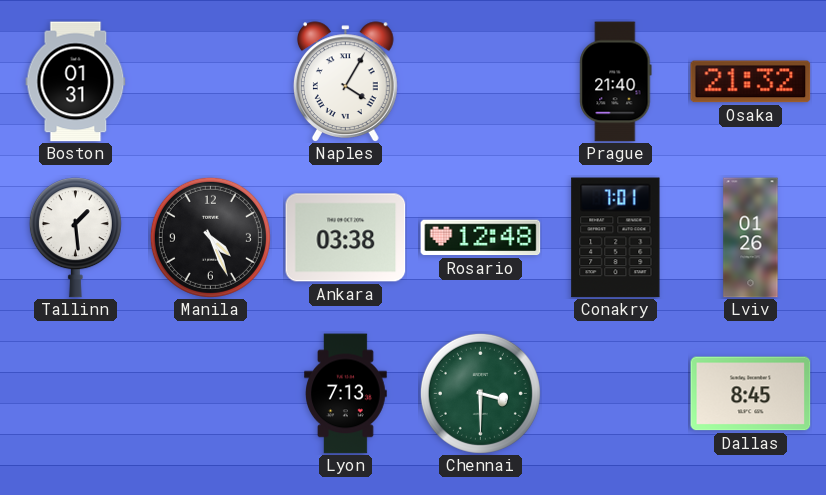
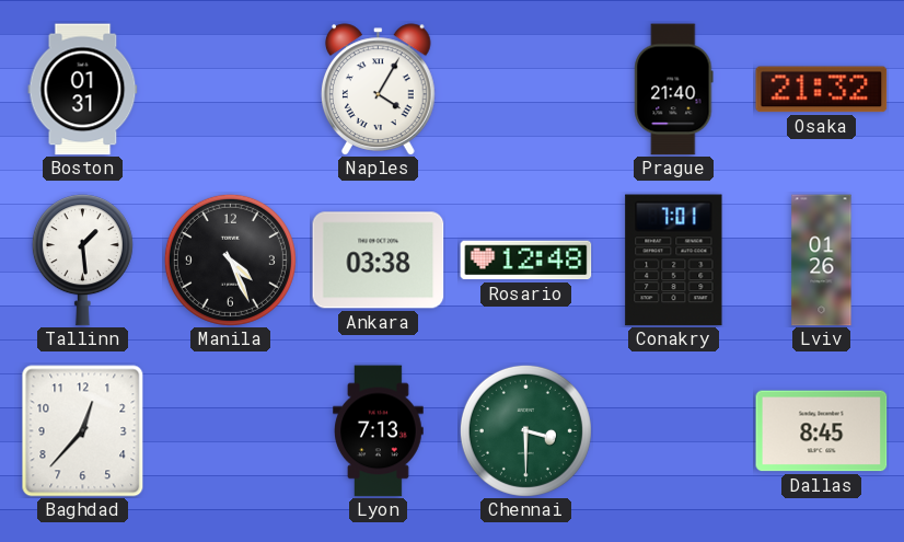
Baghdad: none -> 12:37 (83, 431)
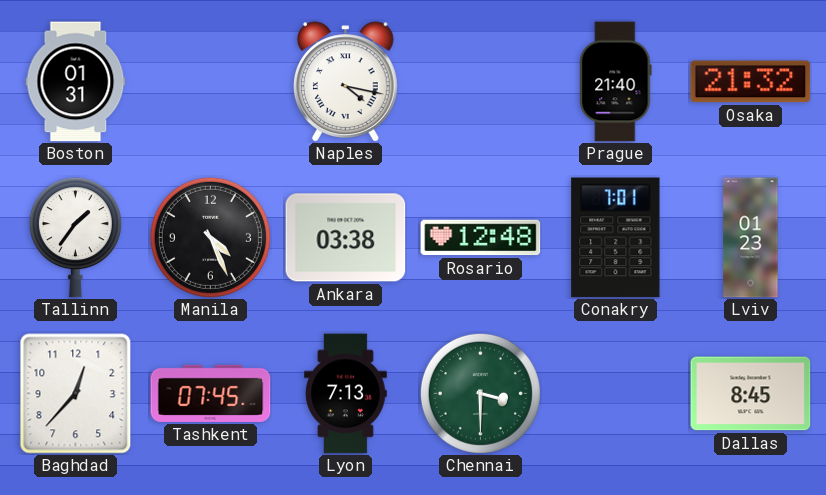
Naples: 4:05 -> 4:17 (346, 82)
Tallinn: 1:29 -> 1:36 (75, 238)
Lviv: 01:26 -> 01:23 (751, 238)
Tashkent: none -> 07:45 (211, 393)
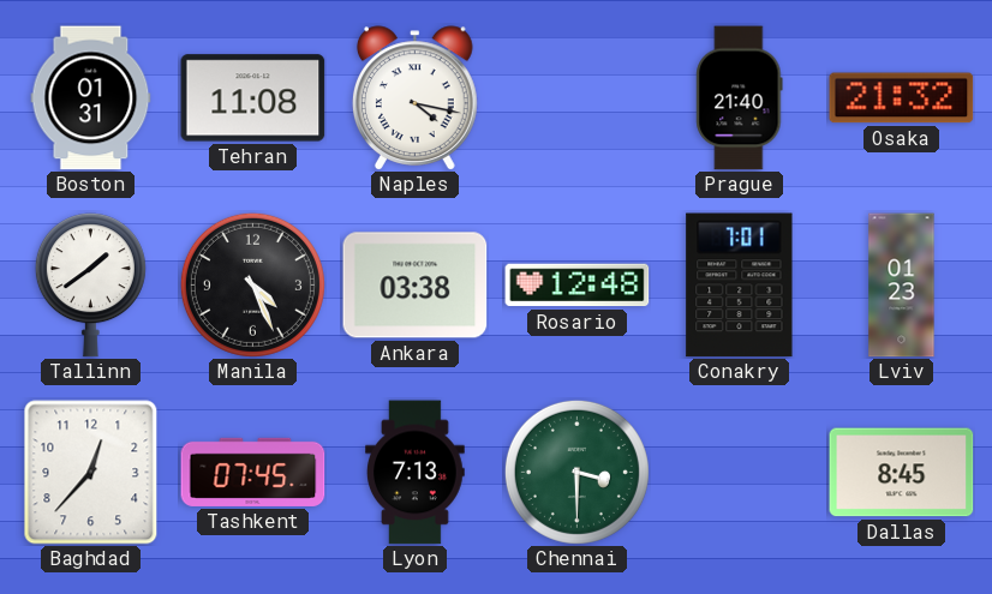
Tehran: none -> 11:08 (253, 98)
Tallinn: 1:36 -> 1:39 (90, 286)
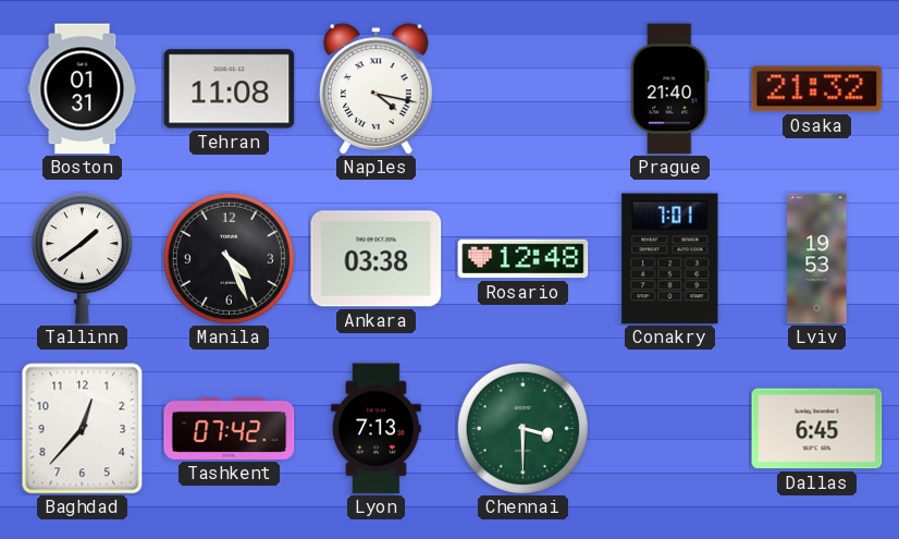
Lviv: 01:23 -> 19:53 (817, 259)
Tashkent: 07:45 -> 07:42 (230, 428)
Dallas: 8:45 -> 6:45 (817, 429)
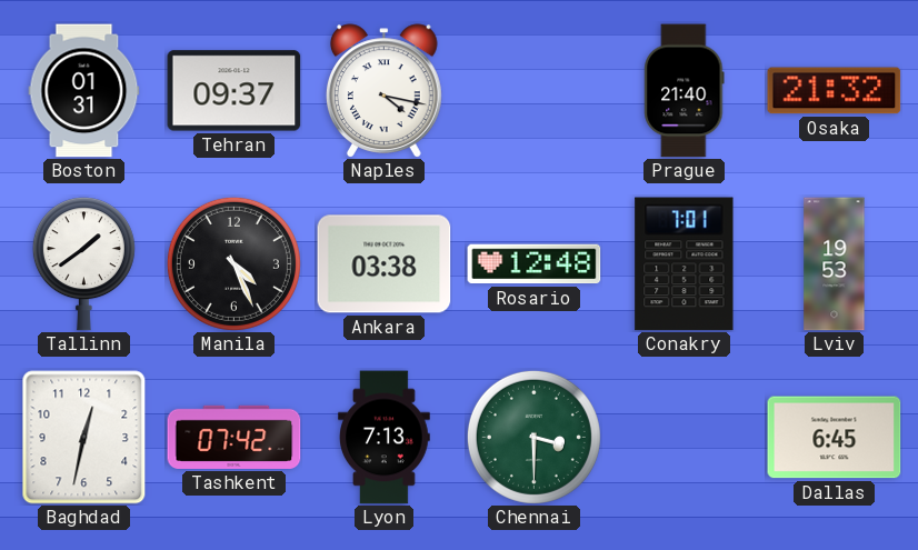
Tehran: 11:08 -> 09:37 (235, 91)
Baghdad: 12:37 -> 12:32 (84, 438)
